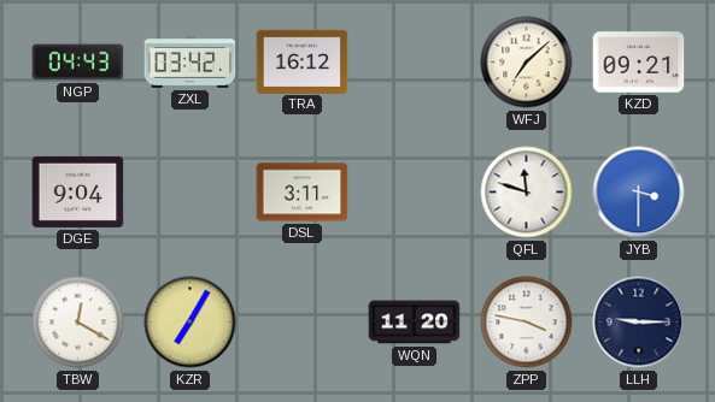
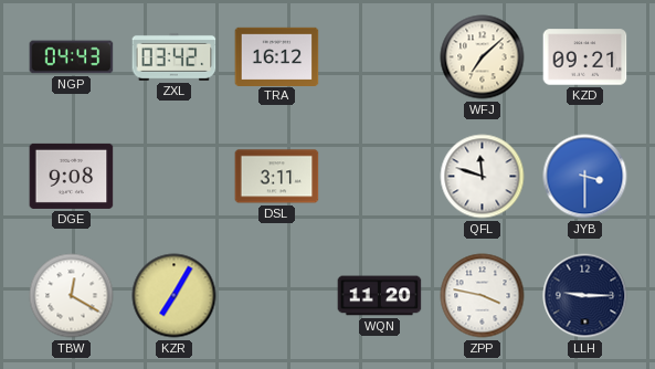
DGE: 9:04 -> 9:08 (72, 176)
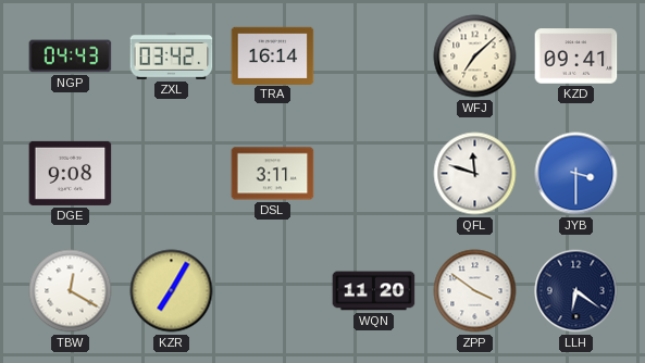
TRA: 16:12 -> 16:14 (273, 55)
KZD: 09:21 -> 09:41 (576, 57)
ZPP: 3:47 -> 3:51 (475, 291)
LLH: 9:15 -> 6:21 (576, 291)
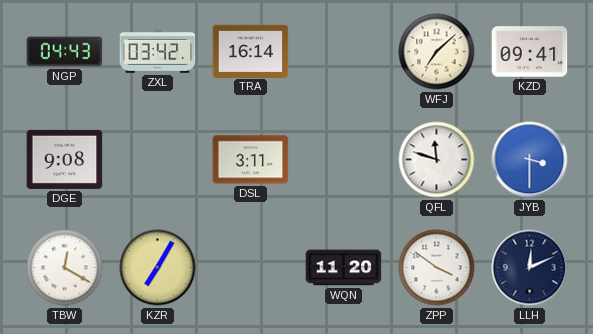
LLH: 6:21 -> 12:11 (530, 268)
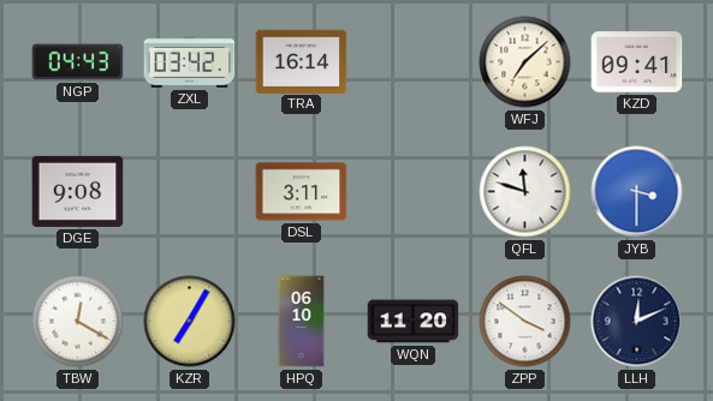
HPQ: none -> 06:10 (302, 322)
